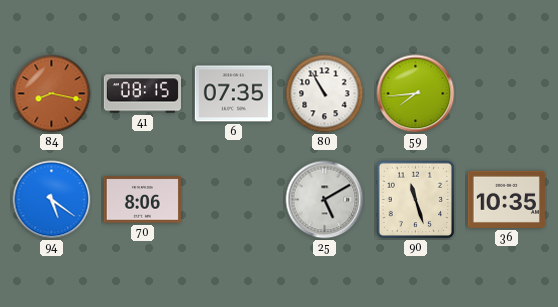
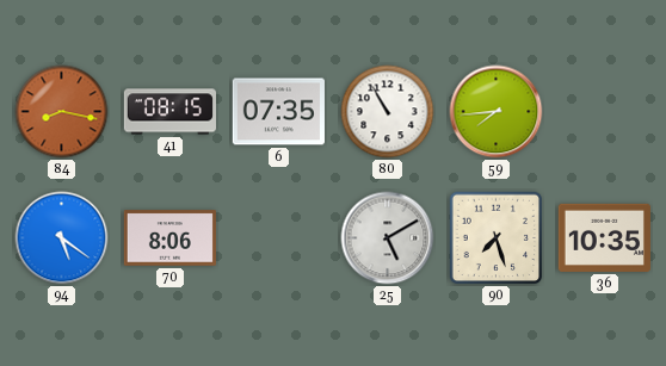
90: 11:27 -> 7:27 (497, 238)
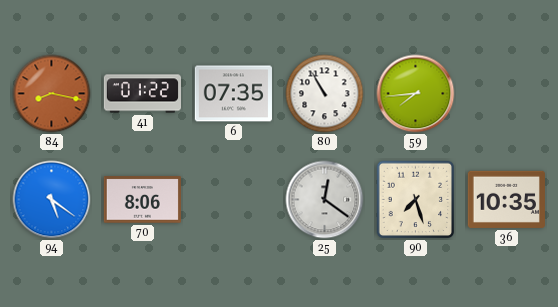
41: 08:15 -> 01:22 (142, 94)
25: 5:10 -> 12:21 (325, 200)
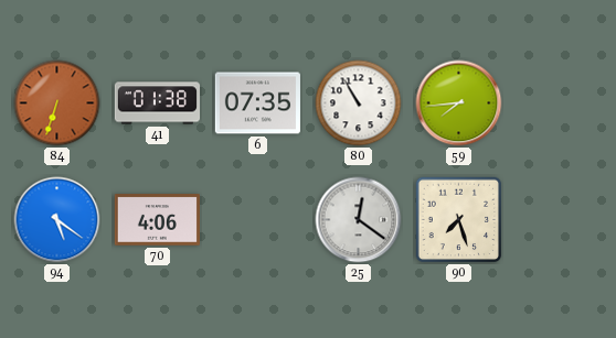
84: 8:17 -> 6:33 (57, 103)
41: 01:22 -> 01:38 (157, 103)
70: 8:06 -> 4:06 (157, 220)
36: 10:35 -> none (506, 199)
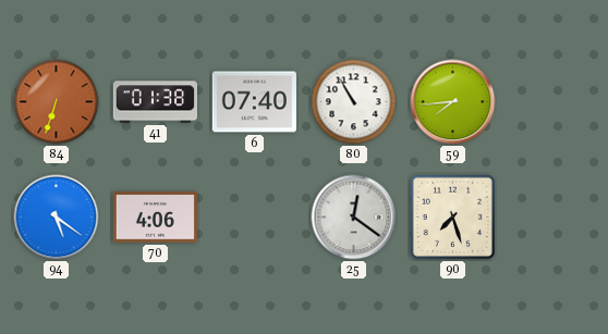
6: 07:35 -> 07:40 (254, 102)
